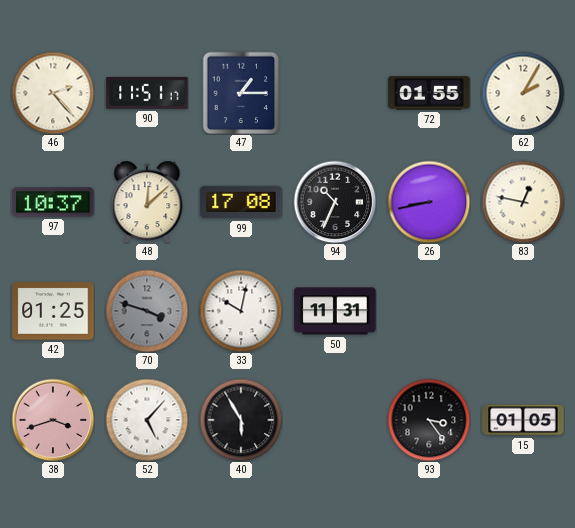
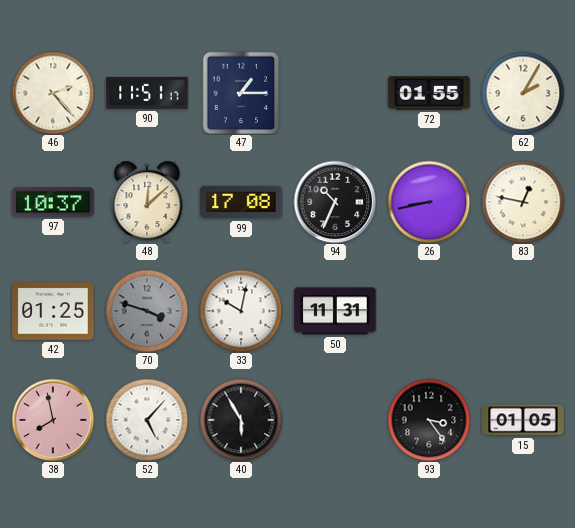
38: 3:42 -> 7:58 (53, 420)
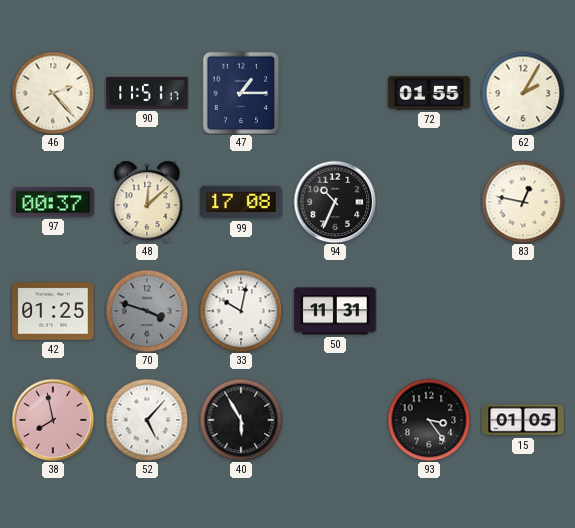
97: 10:37 -> 00:37 (53, 202)
26: 8:43 -> none (429, 202)
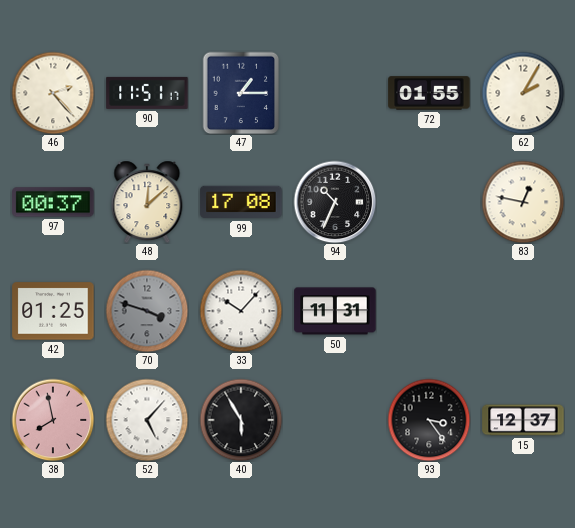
33: 10:02 -> 10:07 (241, 311)
15: 01:05 -> 12:37 (523, 420)
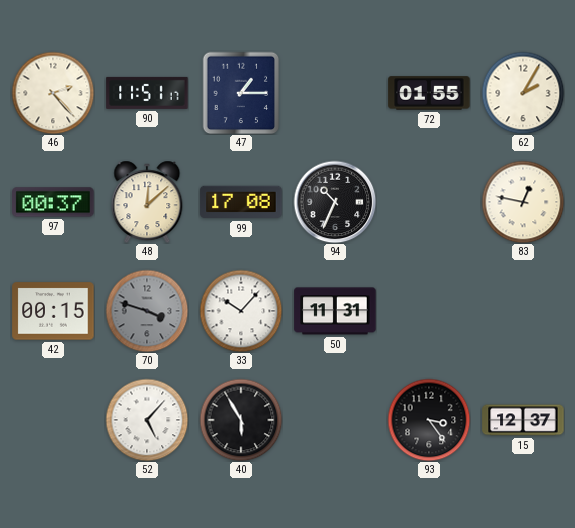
42: 01:25 -> 00:15 (53, 311)
38: 7:58 -> none (53, 420)
